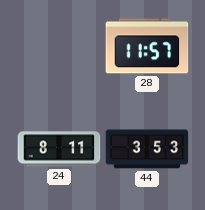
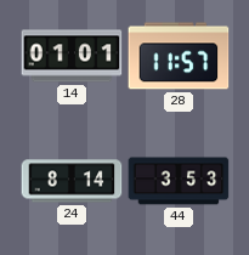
14: none -> 01:01 (72, 56)
24: 8:11 -> 8:14 (72, 181)
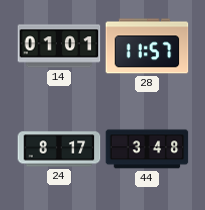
24: 8:14 -> 8:17 (59, 149)
44: 3:53 -> 3:48 (147, 149)
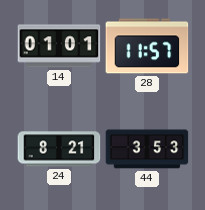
24: 8:17 -> 8:21 (59, 149)
44: 3:48 -> 3:53 (147, 149)
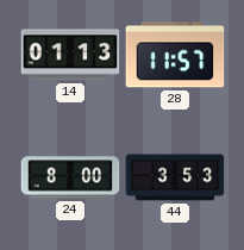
14: 01:01 -> 01:13 (70, 55)
24: 8:21 -> 8:00 (70, 177)
